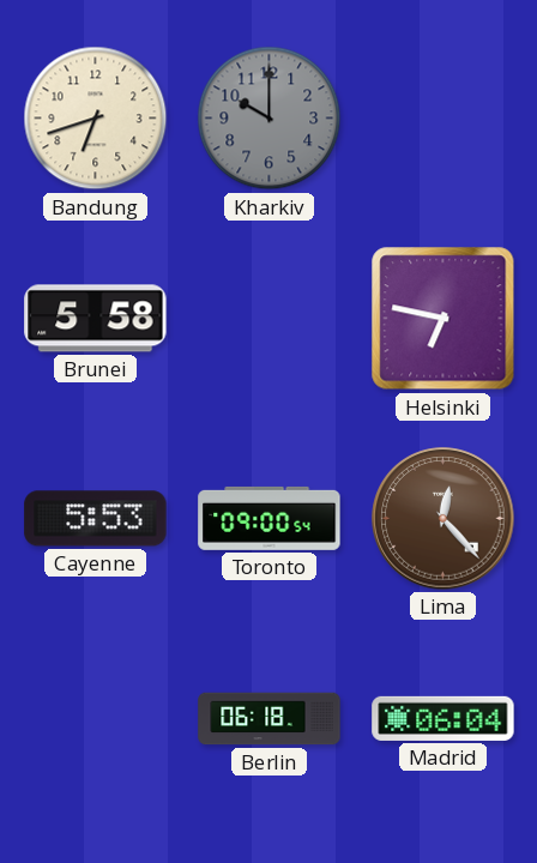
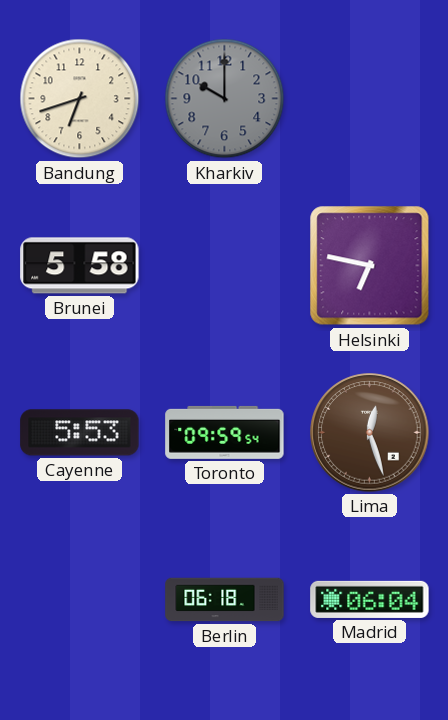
Toronto: 09:00 -> 09:59 (225, 432)
Lima: 12:23 -> 12:27 (370, 433)
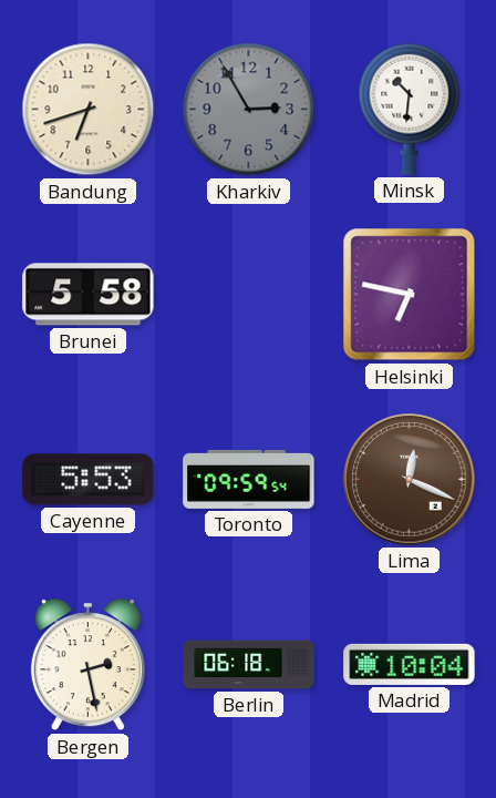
Kharkiv: 10:00 -> 2:55 (249, 110)
Minsk: none -> 10:31 (410, 109)
Lima: 12:27 -> 12:19 (410, 480)
Bergen: none -> 2:28 (87, 665)
Madrid: 06:04 -> 10:04 (410, 664)
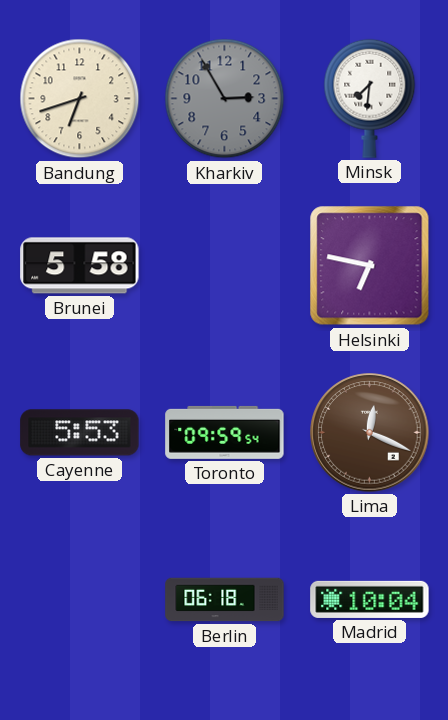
Minsk: 10:31 -> 7:31 (370, 98)
Bergen: 2:28 -> none (87, 665)
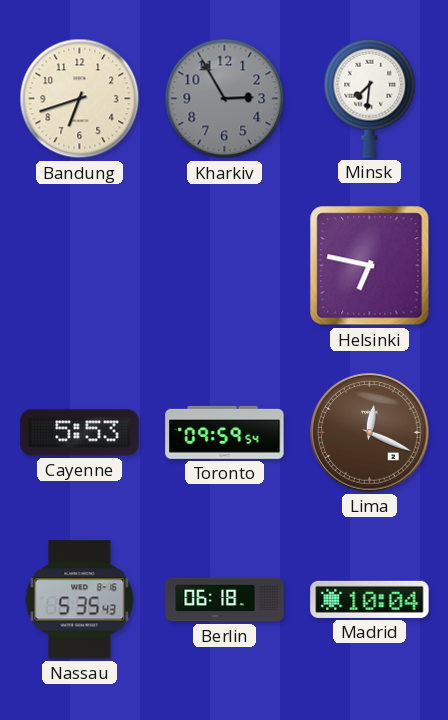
Brunei: 5:58 -> none (80, 266)
Nassau: none -> 5:35 (80, 600)
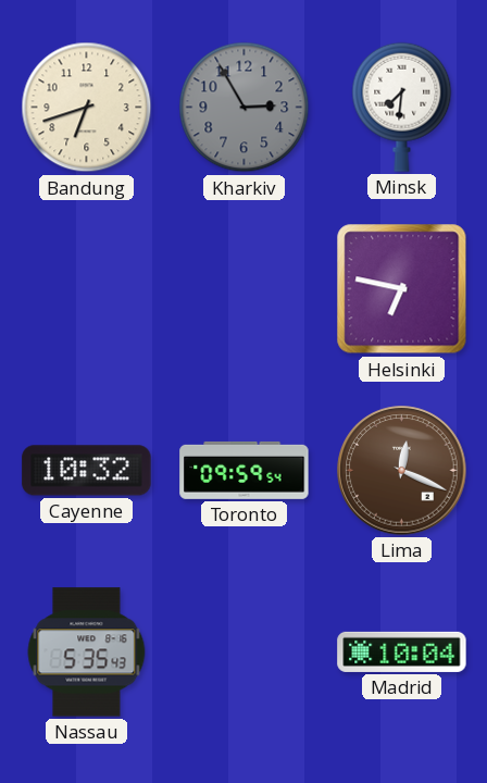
Cayenne: 5:53 -> 10:32 (87, 471)
Berlin: 06:18 -> none (225, 600)
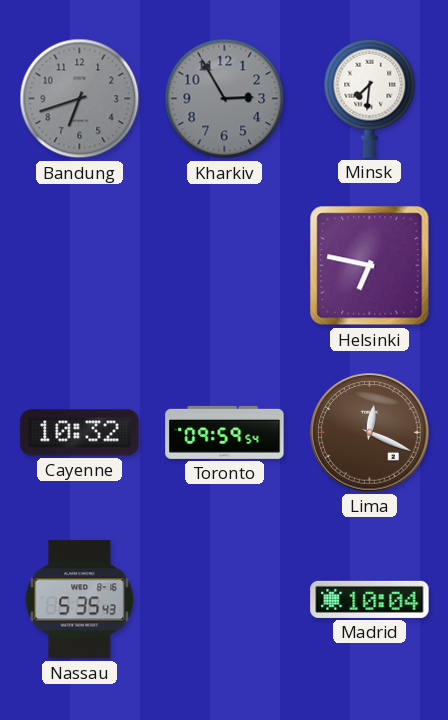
Bandung dial: cream -> grey (80, 99)
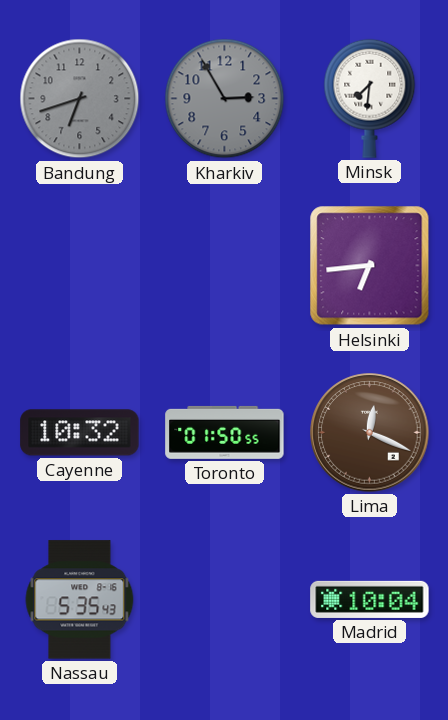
Helsinki: 6:47 -> 6:44 (370, 266)
Toronto: 09:59 -> 01:50 (225, 432)
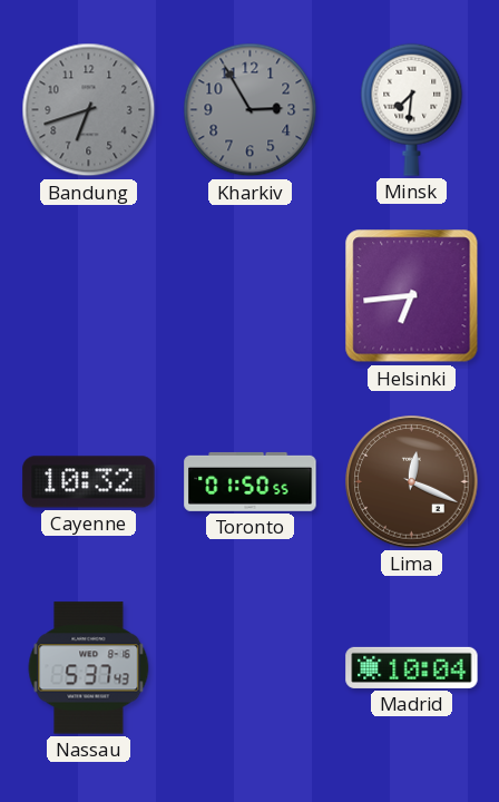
Nassau: 5:35 -> 5:37 (89, 668)
